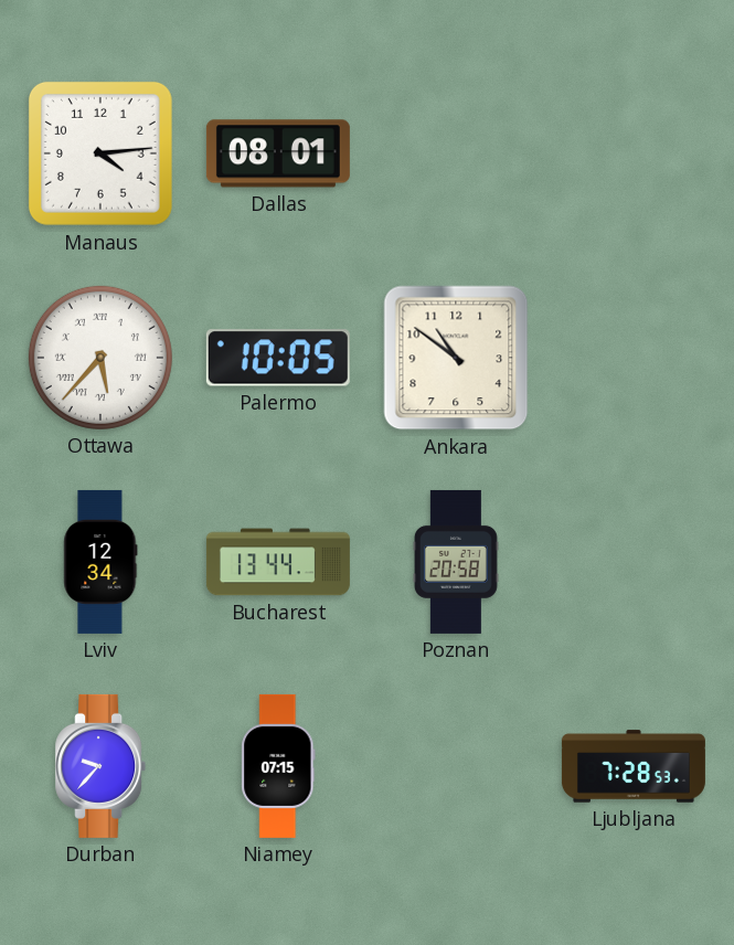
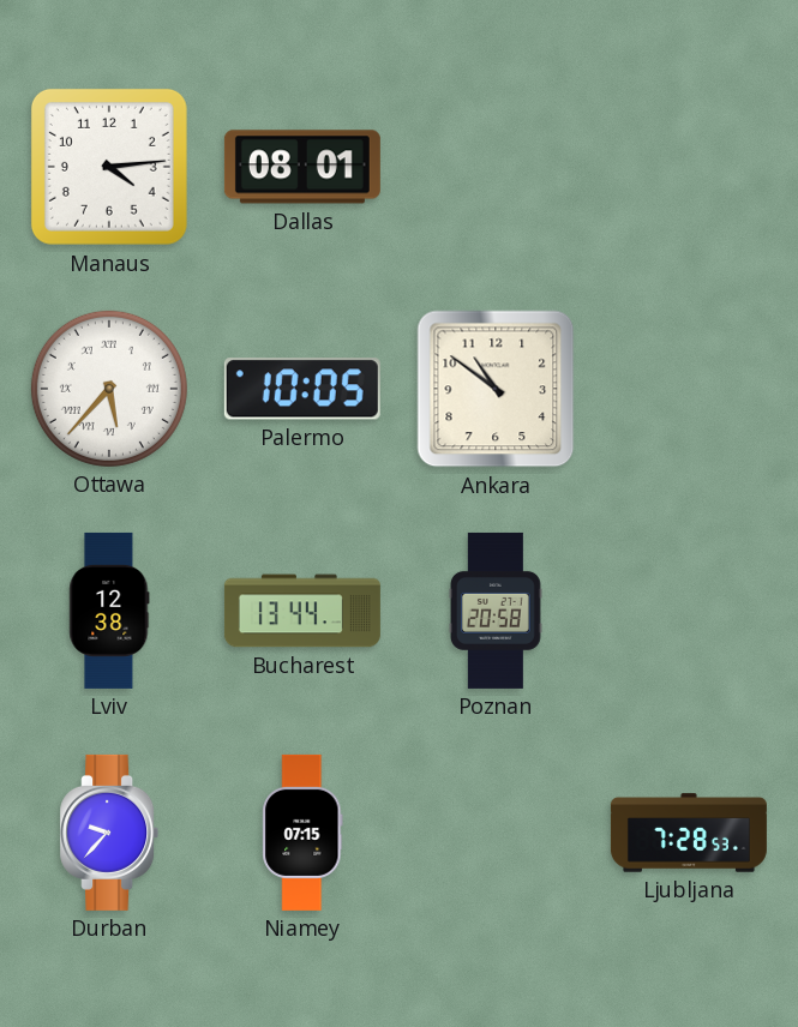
Lviv: 12:34 -> 12:38 (109, 611)
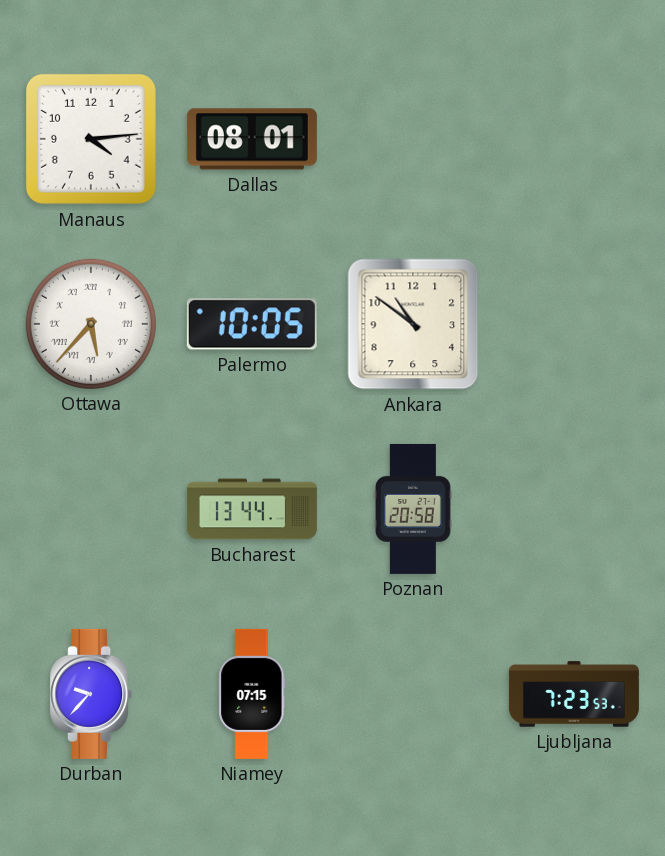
Lviv: 12:38 -> none (109, 611)
Ljubljana: 7:28 -> 7:23 (574, 694)
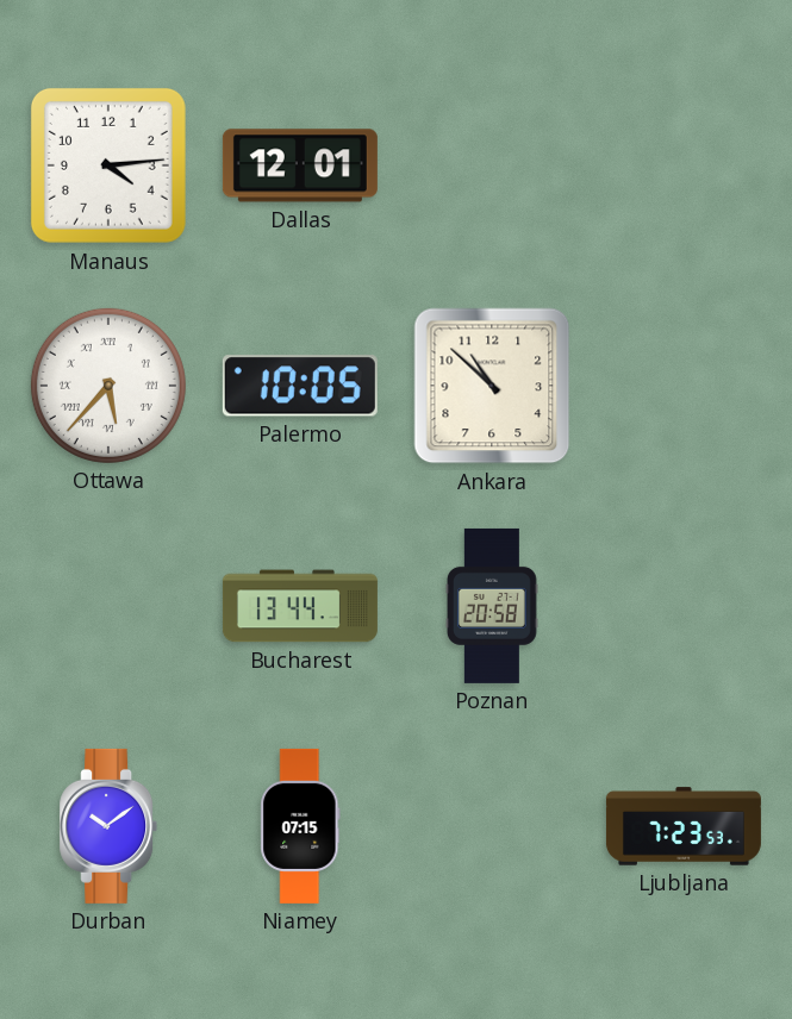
Dallas: 08:01 -> 12:01 (300, 165)
Ankara: 10:51 -> 10:52 (492, 386)
Durban: 9:37 -> 10:09 (108, 826)
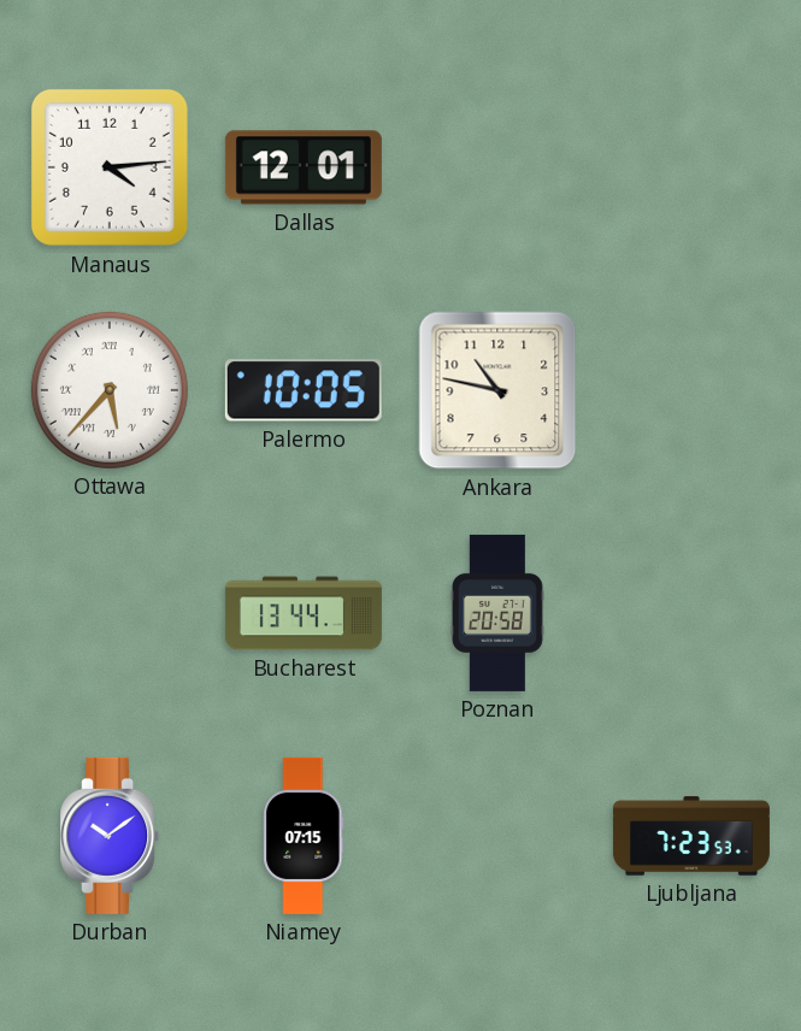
Ankara: 10:52 -> 10:47 (497, 390)
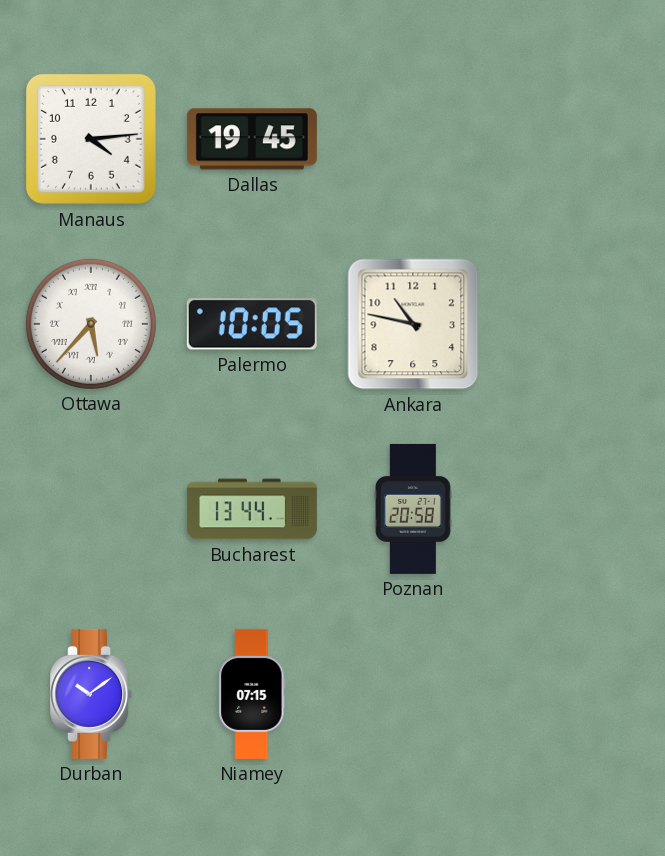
Dallas: 12:01 -> 19:45 (252, 139)
Ljubljana: 7:23 -> none (691, 836)
